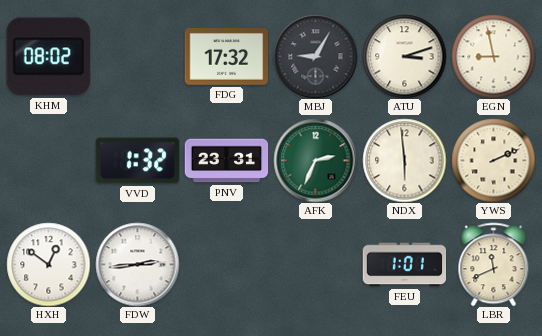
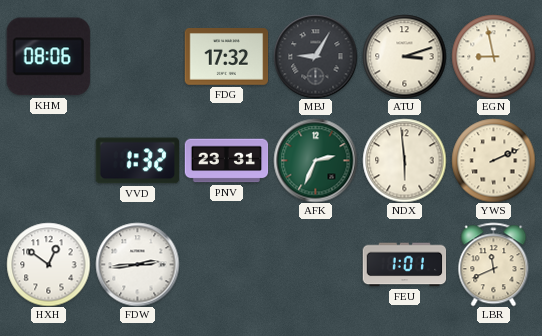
KHM: 08:02 -> 08:06 (48, 57)
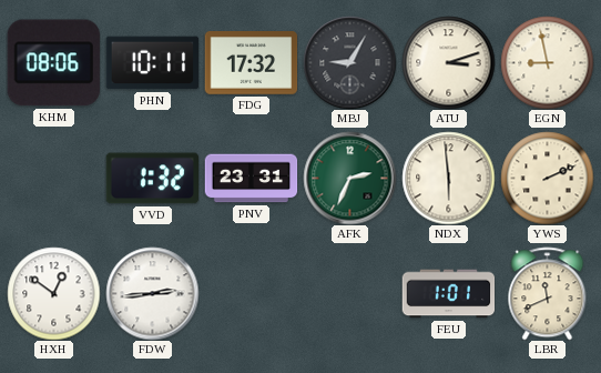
PHN: none -> 10:11 (152, 63)
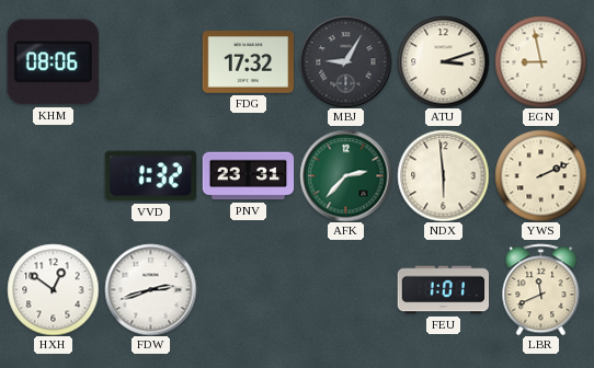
PHN: 10:11 -> none (152, 63)
AFK: 2:34 -> 2:37 (345, 175)
FDW: 2:44 -> 2:42 (150, 289)
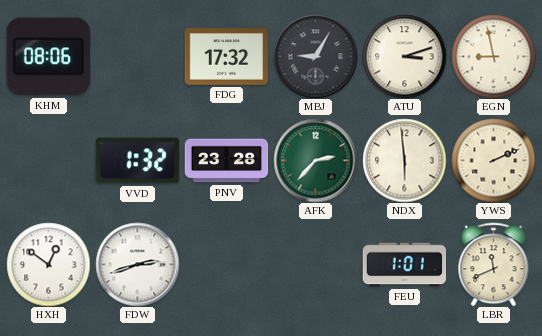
PNV: 23:31 -> 23:28 (226, 161)
